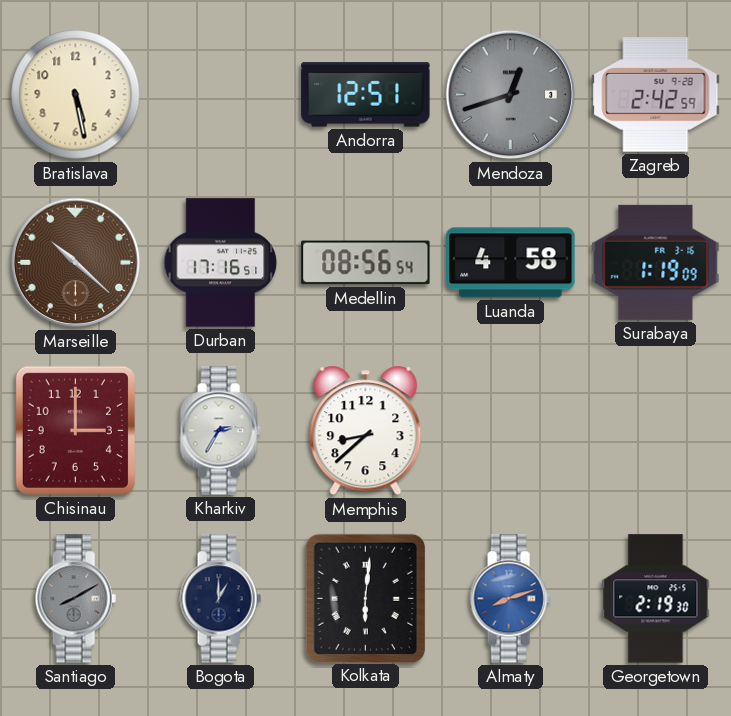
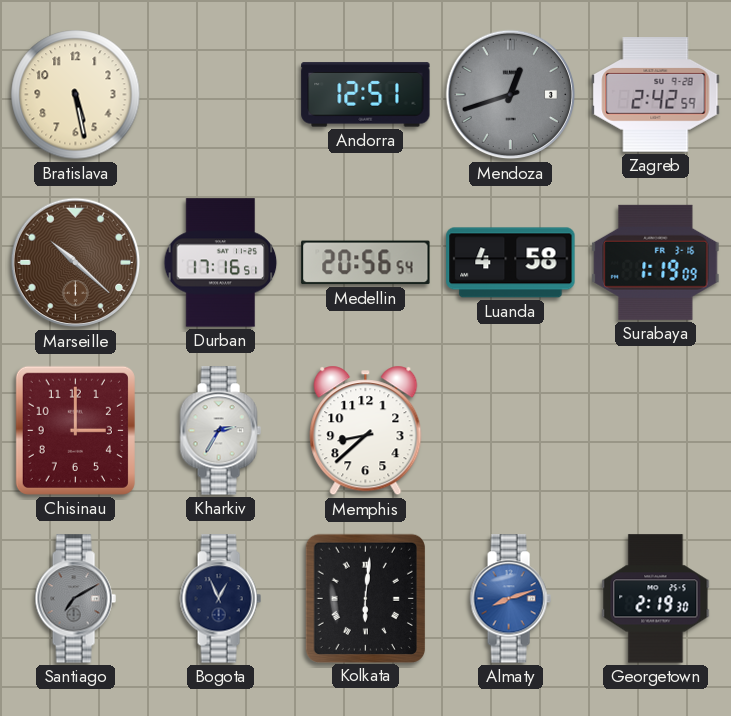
Medellin: 08:56 -> 20:56 (366, 263)
Santiago: 8:10 -> 7:10 (75, 599)
Bogota: 1:00 -> 12:56 (220, 599)
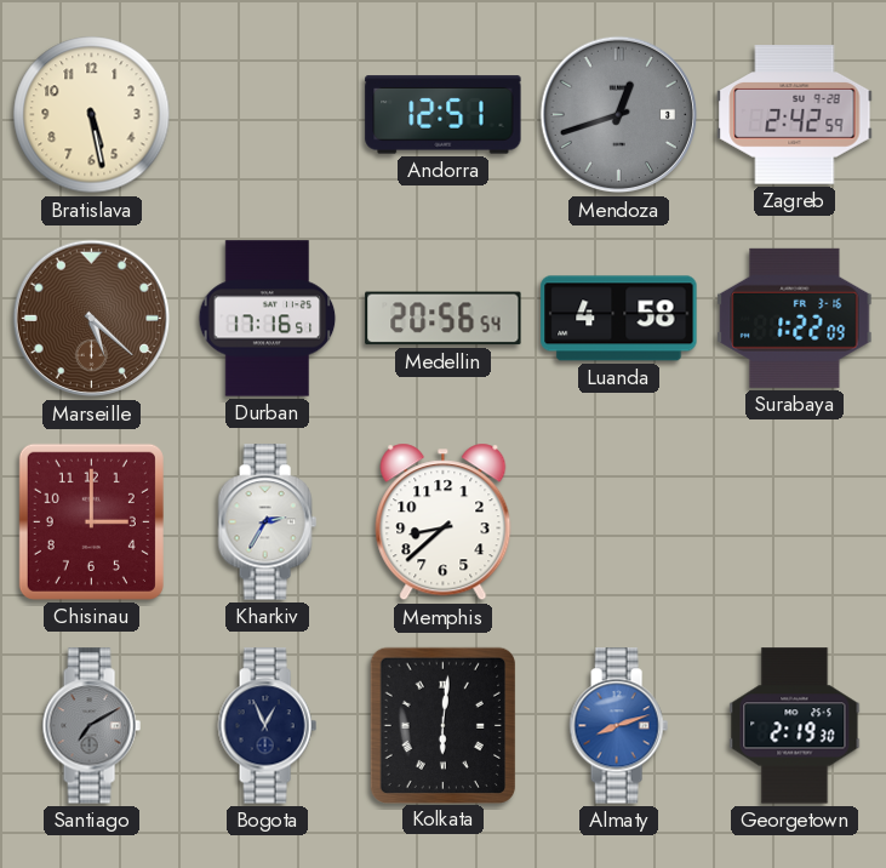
Marseille: 10:22 -> 5:22 (92, 319)
Surabaya: 1:19 -> 1:22 (795, 318)
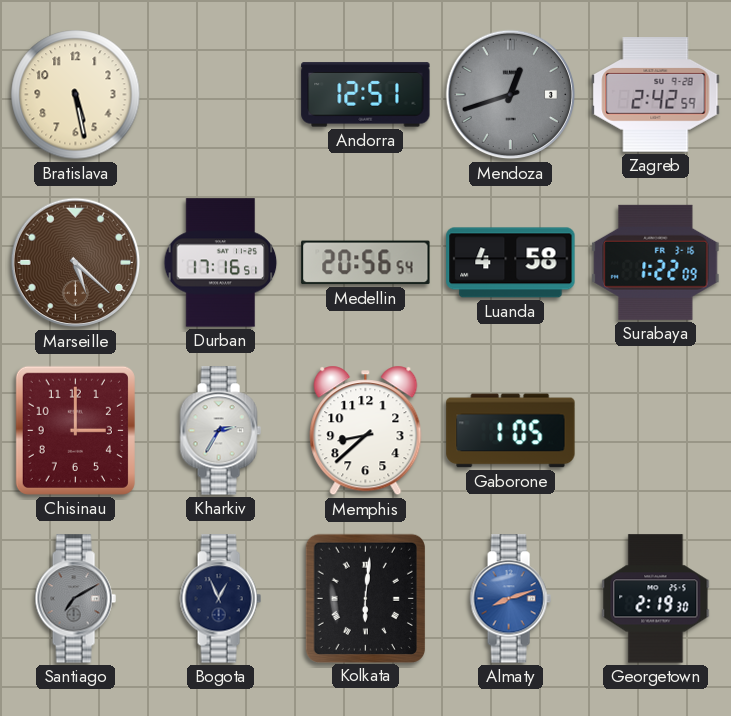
Gaborone: none -> 1:05 (511, 431)
